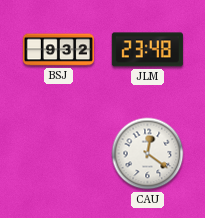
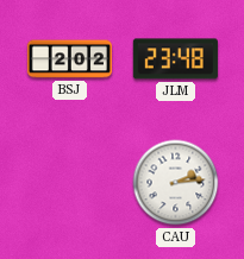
BSJ: 9:32 -> 2:02 (69, 59)
CAU: 12:21 -> 2:14 (176, 183)
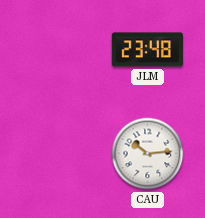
BSJ: 2:02 -> none (69, 59)
CAU: 2:14 -> 10:14 (148, 154)
